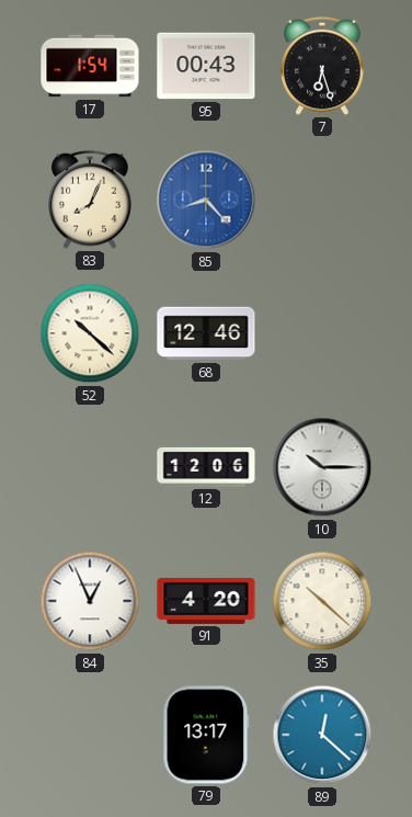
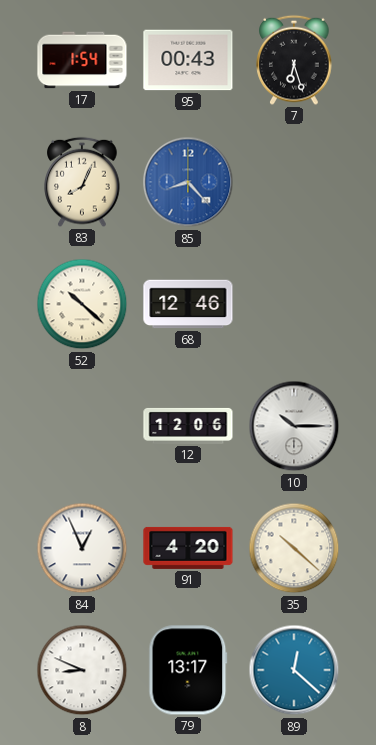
8: none -> 8:49 (82, 670)
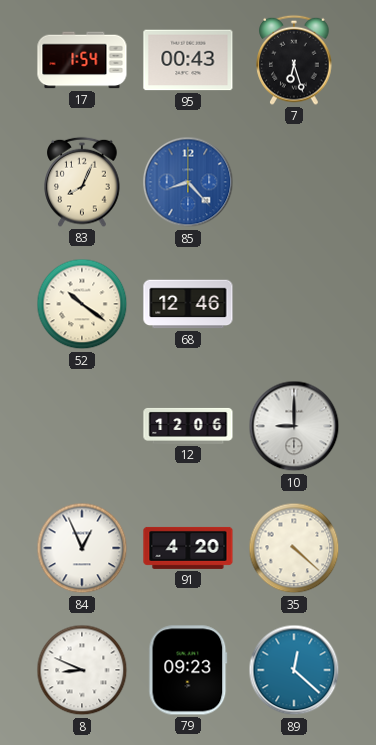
52: 10:22 -> 10:21 (82, 304)
10: 10:15 -> 9:00 (294, 426)
35: 10:22 -> 4:22 (294, 548)
79: 13:17 -> 09:23 (188, 670)
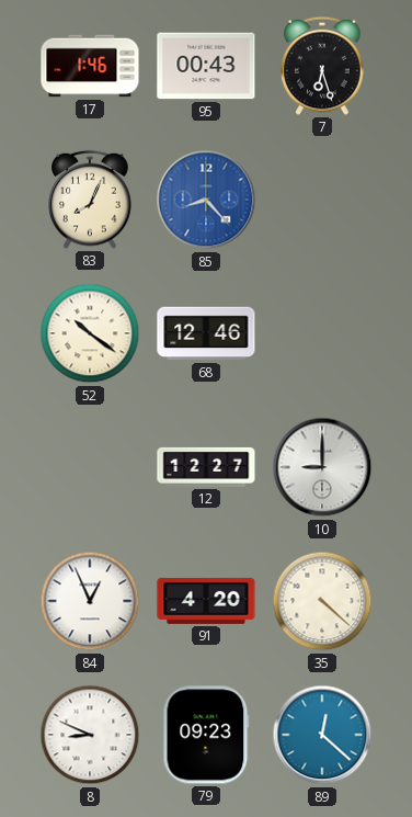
17: 1:54 -> 1:46 (90, 66)
12: 12:06 -> 12:27 (206, 467)
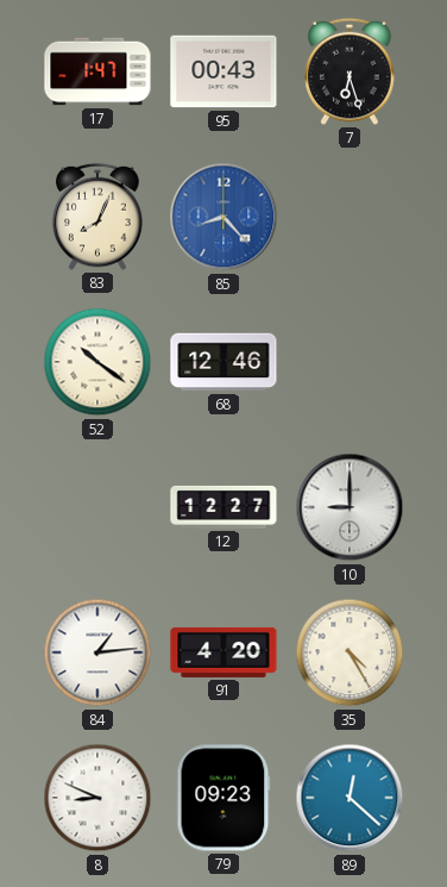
17: 1:46 -> 1:47 (97, 71)
84: 12:56 -> 1:14 (97, 652)
35: 4:22 -> 4:25 (350, 652)
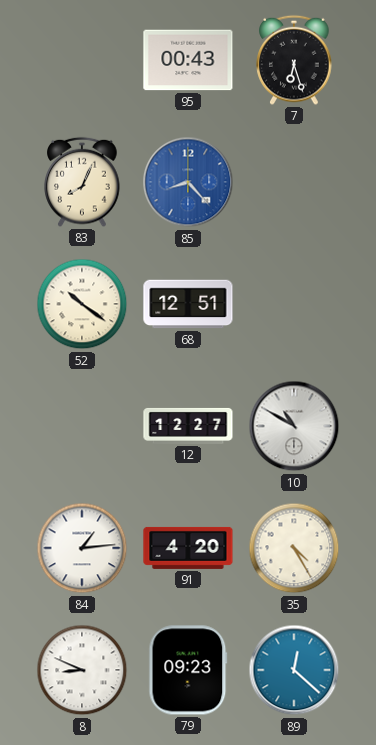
17: 1:47 -> none (97, 71)
68: 12:46 -> 12:51 (188, 304)
10: 9:00 -> 10:50 (294, 426)
